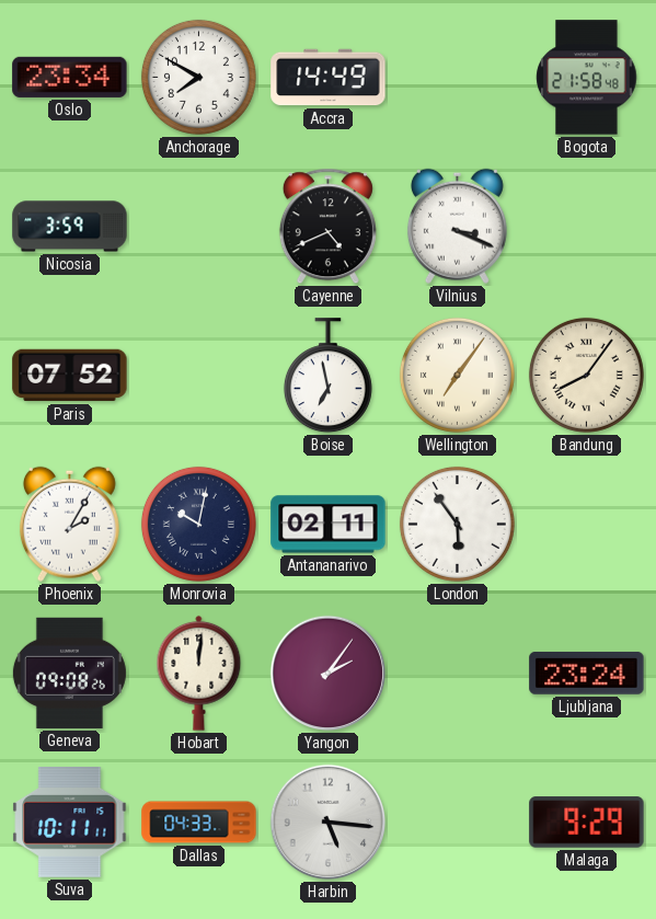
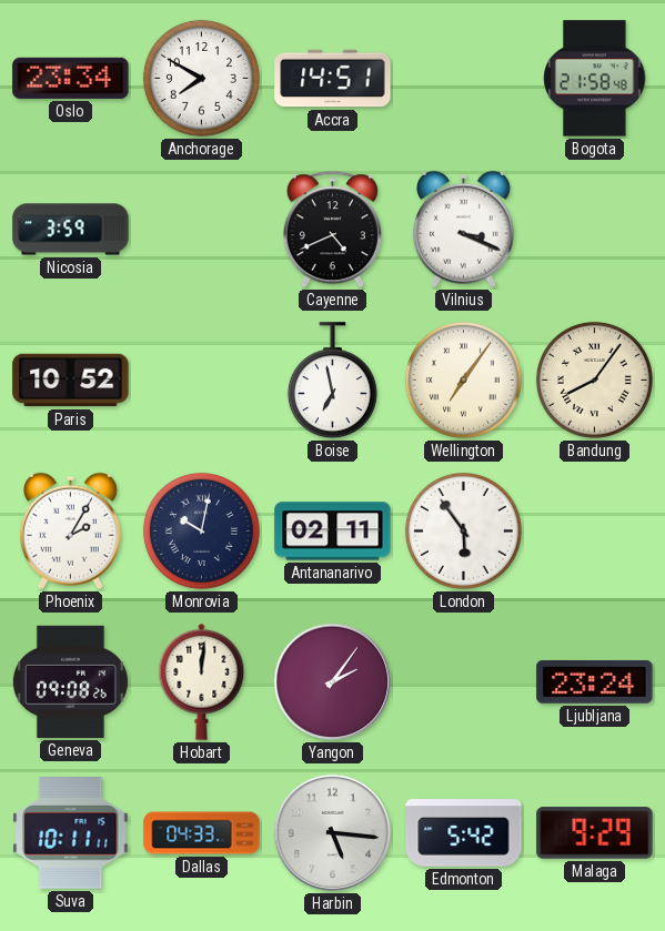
Accra: 14:49 -> 14:51 (333, 79)
Paris: 07:52 -> 10:52 (71, 381)
Edmonton: none -> 5:42 (464, 833)
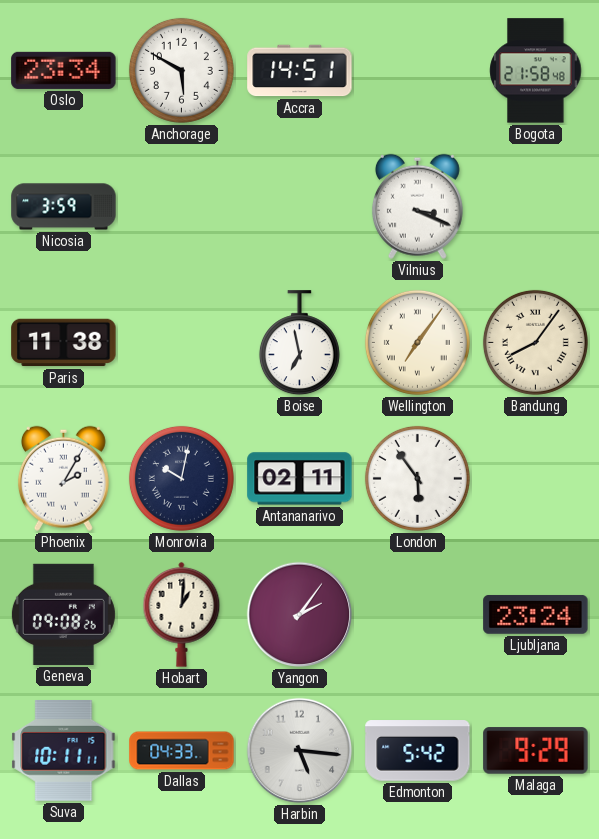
Anchorage: 7:50 -> 5:50 (181, 70)
Cayenne: 4:41 -> none (332, 230)
Paris: 10:52 -> 11:38 (64, 343)
Hobart: 12:01 -> 1:01 (182, 614)
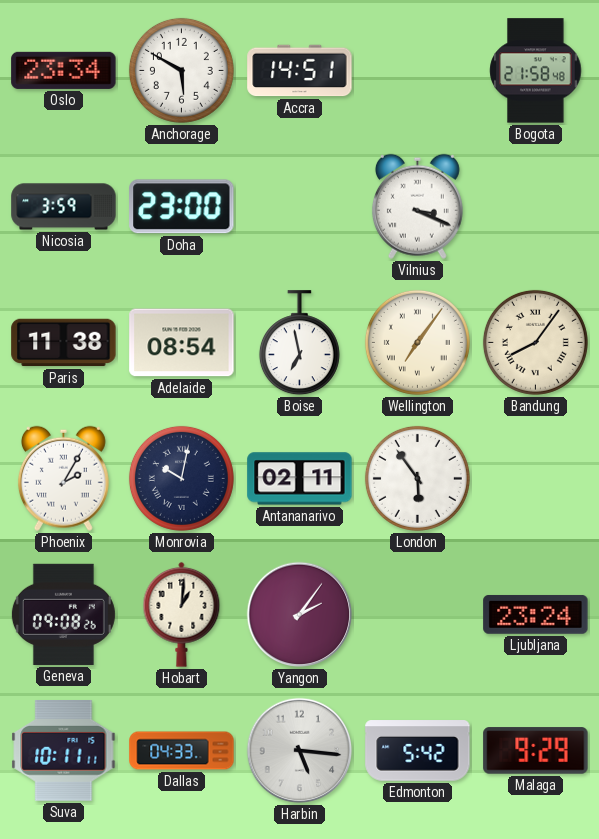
Doha: none -> 23:00 (182, 207)
Adelaide: none -> 08:54 (182, 343)
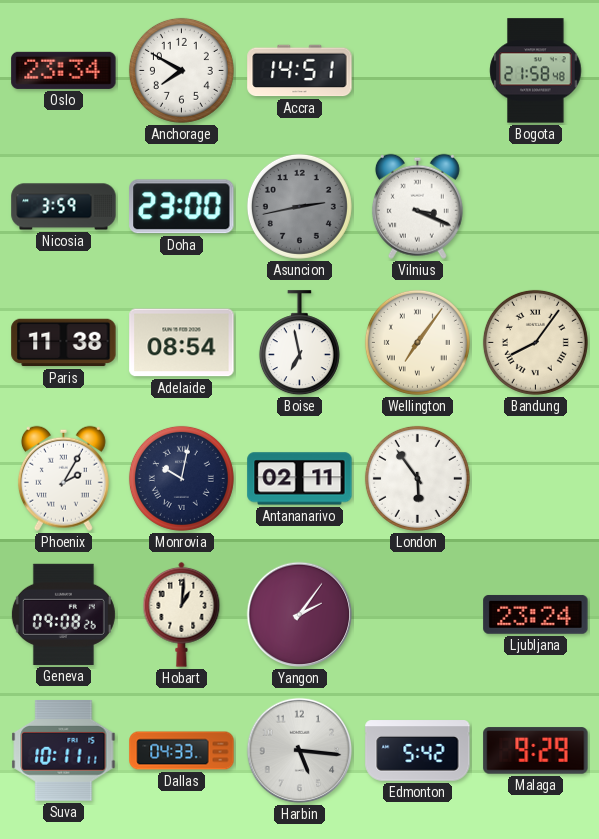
Anchorage: 5:50 -> 7:50 (181, 70)
Asuncion: none -> 2:43 (299, 206)
